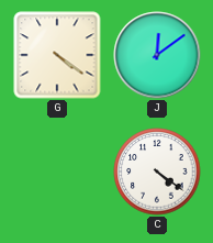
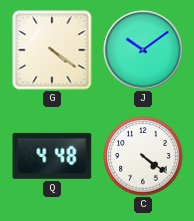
J: 12:09 -> 10:09 (143, 50)
Q: none -> 4:48 (52, 156)
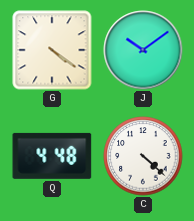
C: 4:21 -> 4:22 (143, 156)
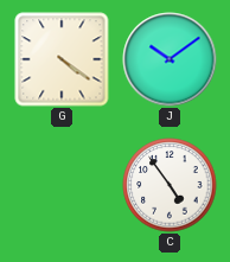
Q: 4:48 -> none (52, 156)
C: 4:22 -> 4:54 (170, 185)
